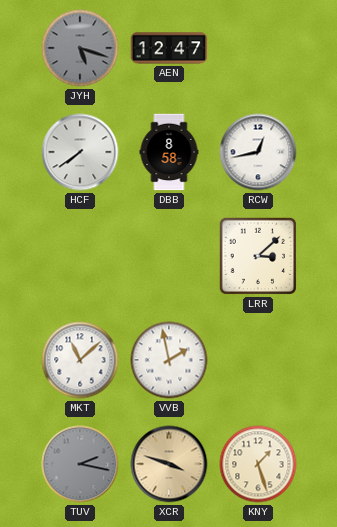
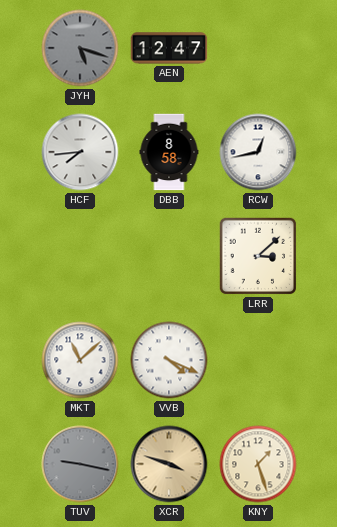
HCF: 7:39 -> 7:44 (80, 152)
VVB: 1:58 -> 4:19 (169, 360)
TUV: 2:17 -> 9:17 (80, 464)
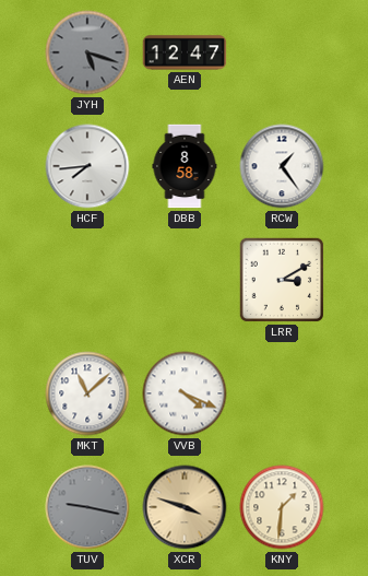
RCW: 12:43 -> 1:24 (282, 166)
LRR: 3:08 -> 3:10 (282, 280)
KNY: 1:27 -> 1:31 (282, 507)
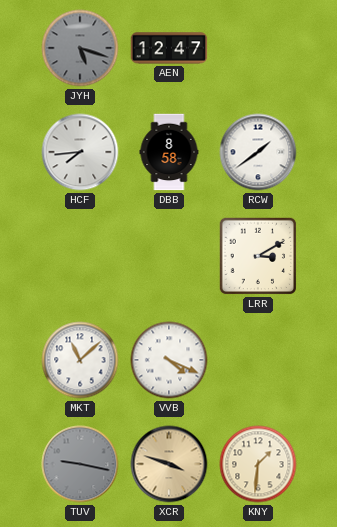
RCW: 1:24 -> 1:39 (258, 152)
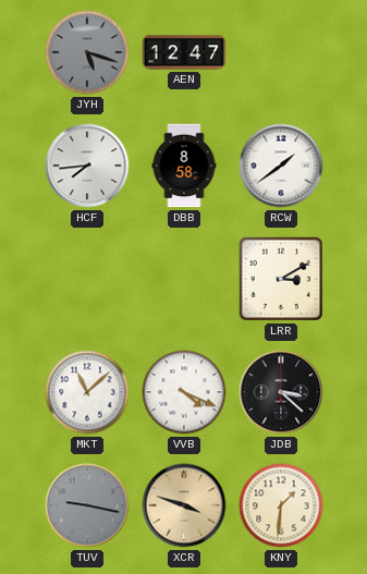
JDB: none -> 3:22 (281, 392)
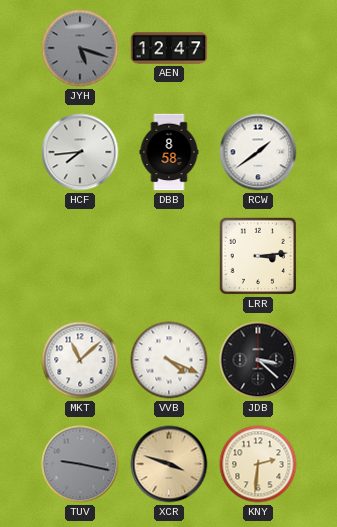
LRR: 3:10 -> 3:14 (258, 256)
KNY: 1:31 -> 2:31 (258, 464)
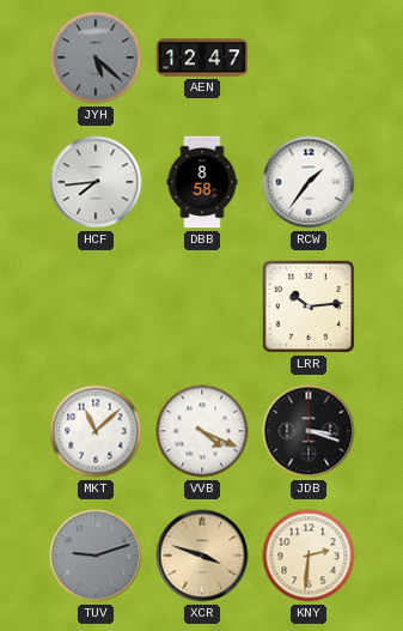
JYH: 5:18 -> 5:22 (96, 57)
RCW: 1:39 -> 1:36 (309, 182)
LRR: 3:14 -> 10:14 (309, 307)
JDB: 3:22 -> 3:18 (309, 431)
TUV: 9:17 -> 9:12 (96, 556)
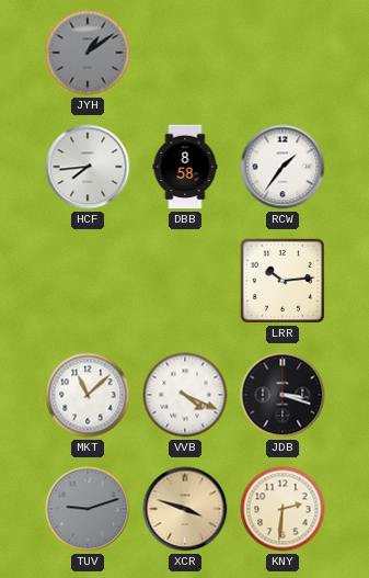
JYH: 5:22 -> 1:09 (88, 53)
AEN: 12:47 -> none (202, 57)
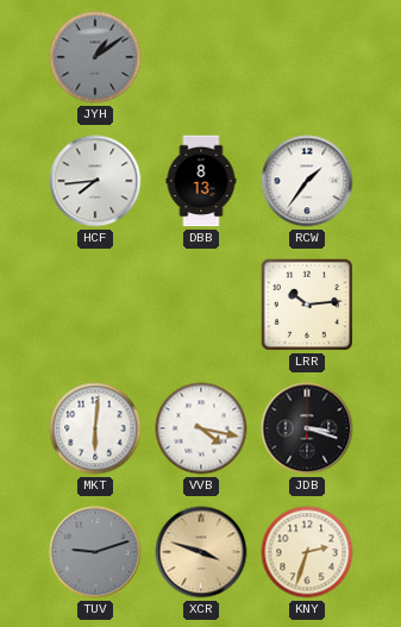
DBB: 8:58 -> 8:13 (201, 181)
MKT: 11:08 -> 6:01 (95, 428)
VVB: 4:19 -> 4:17 (201, 428)
KNY: 2:31 -> 2:33 (307, 552)
